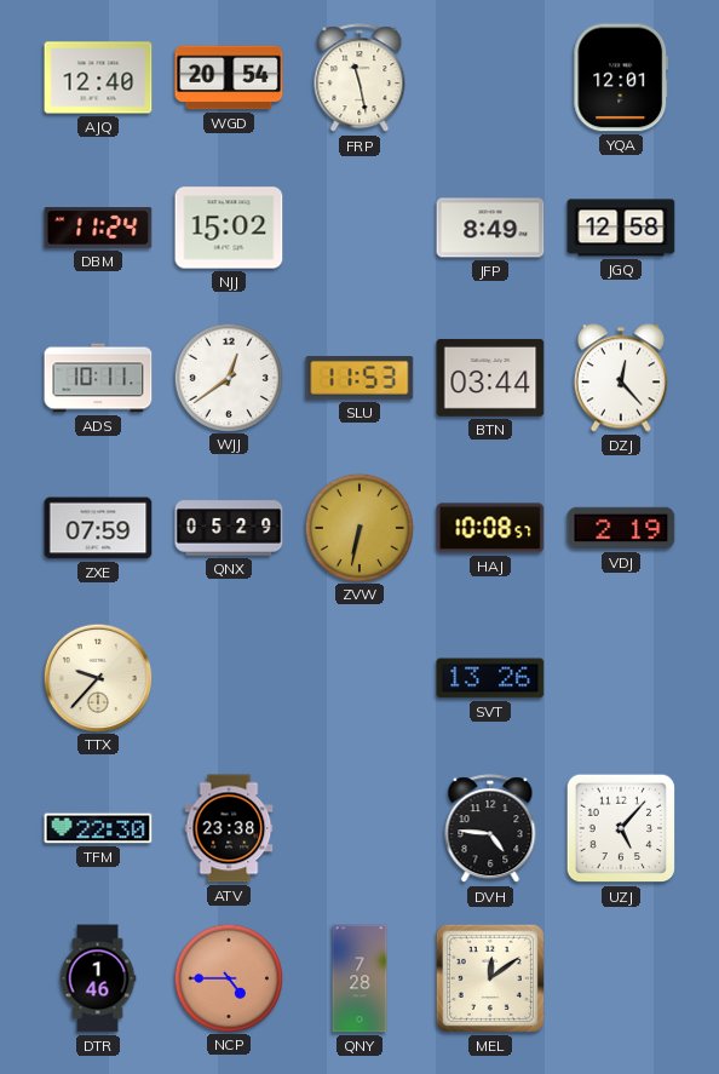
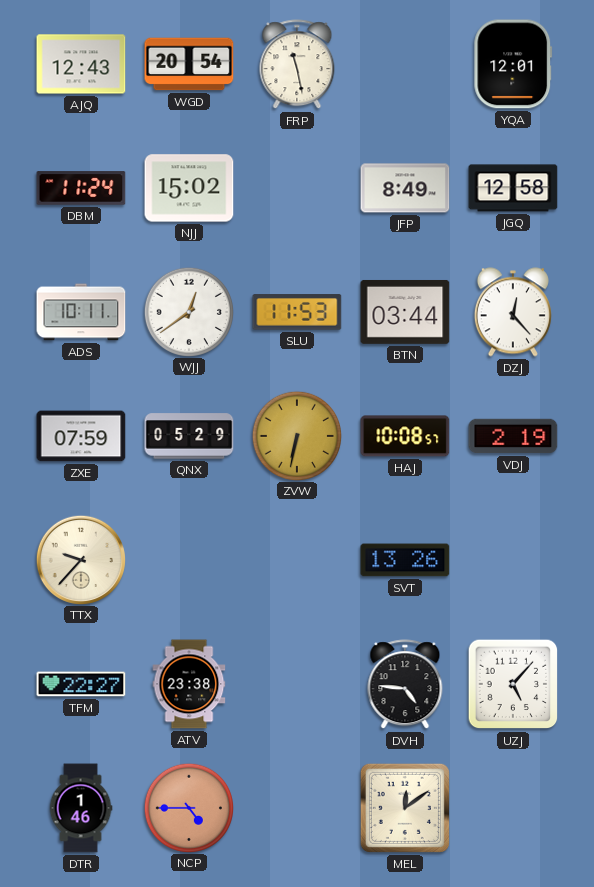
AJQ: 12:40 -> 12:43 (81, 64)
TFM: 22:30 -> 22:27 (81, 684)
QNY: 7:28 -> none (359, 978)
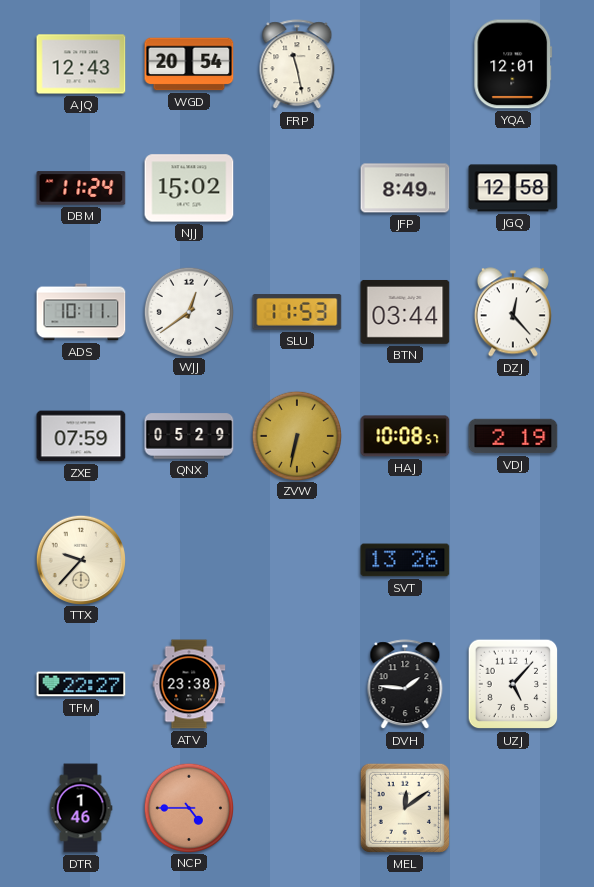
DVH: 4:46 -> 1:46 (405, 685)
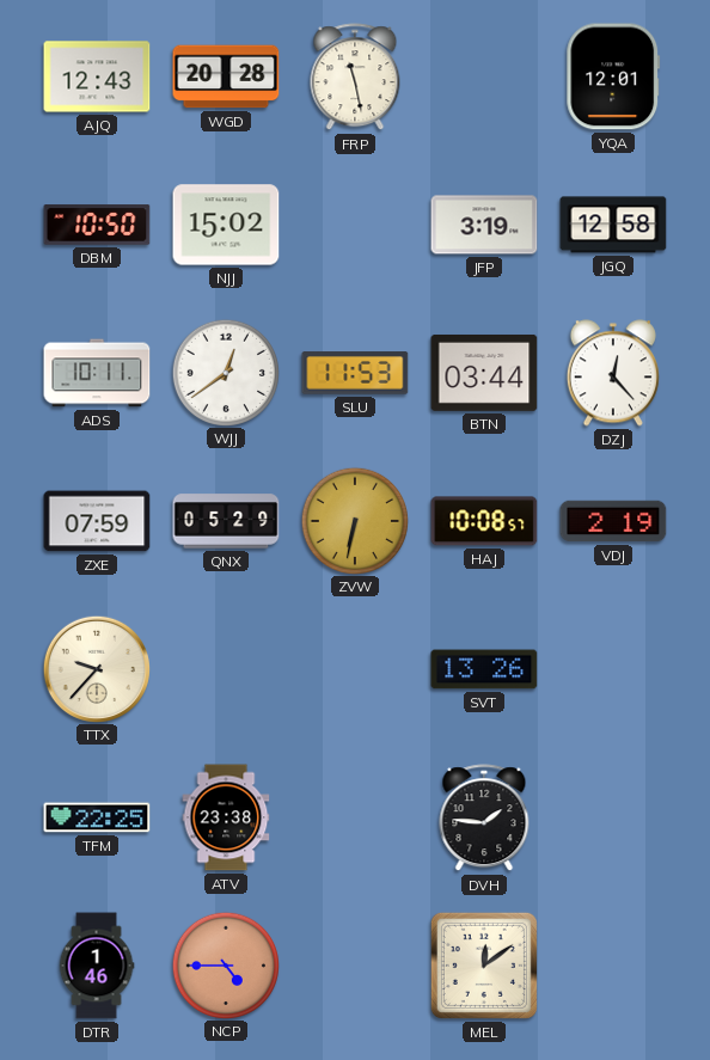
WGD: 20:54 -> 20:28 (226, 76)
DBM: 11:24 -> 10:50 (97, 225)
JFP: 8:49 -> 3:19 (484, 225)
TFM: 22:27 -> 22:25 (97, 817)
UZJ: 5:07 -> none (513, 684)
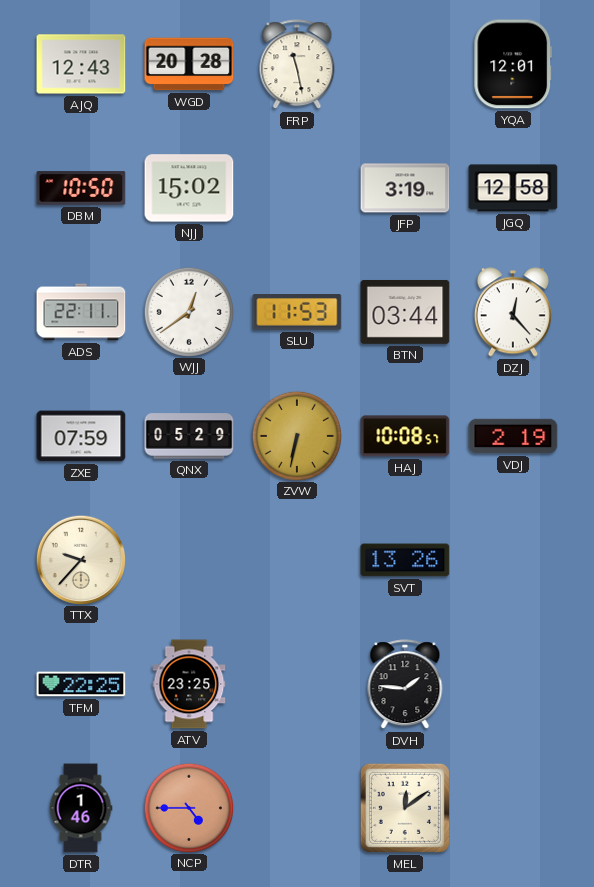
ADS: 10:11 -> 22:11 (81, 312)
ATV: 23:38 -> 23:25 (189, 684)
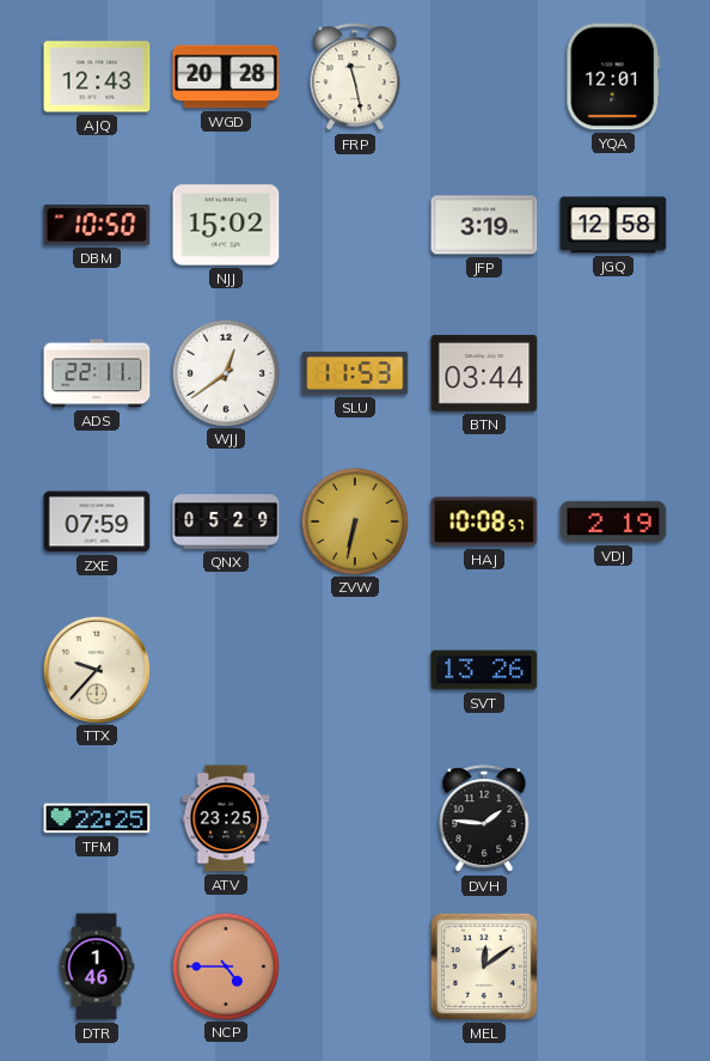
DZJ: 12:23 -> none (513, 312)
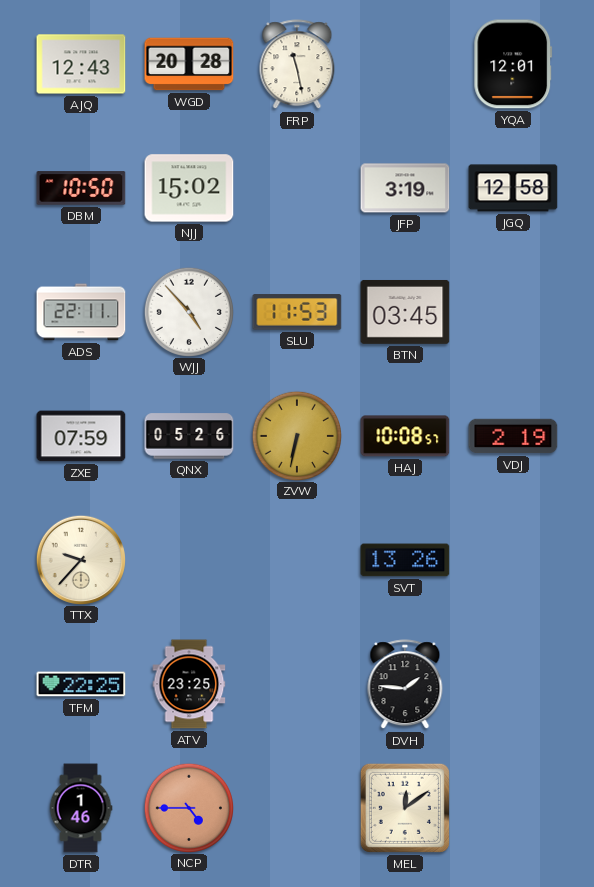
WJJ: 12:39 -> 4:53 (188, 311)
BTN: 03:44 -> 03:45 (405, 312)
QNX: 05:29 -> 05:26 (189, 436)
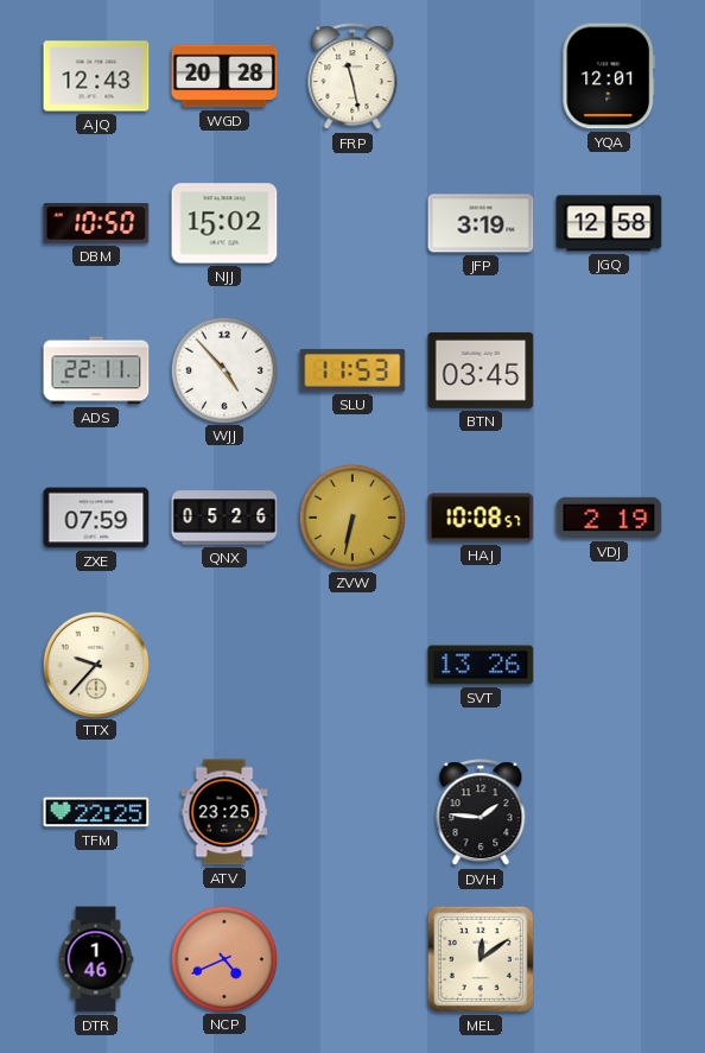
NCP: 4:45 -> 4:41 (223, 958)
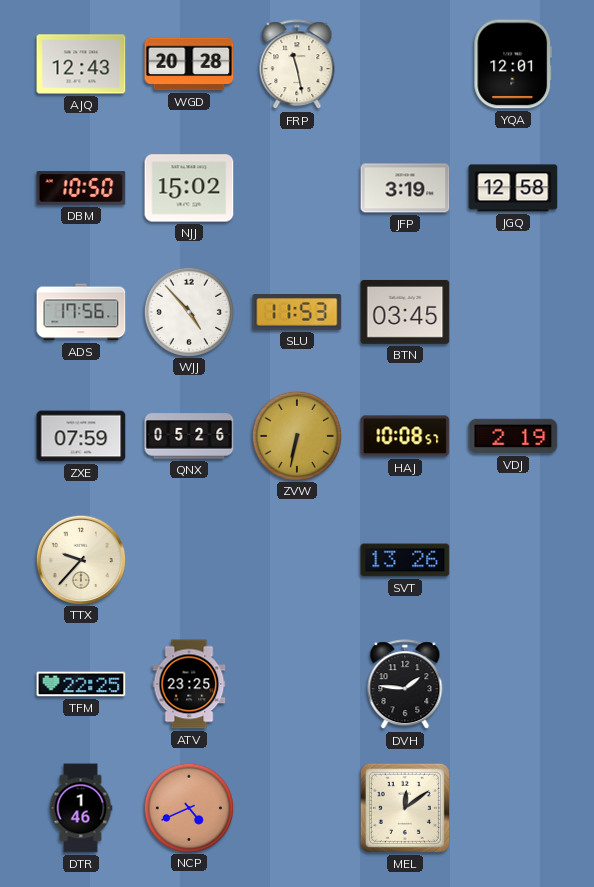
ADS: 22:11 -> 17:56 (81, 312)
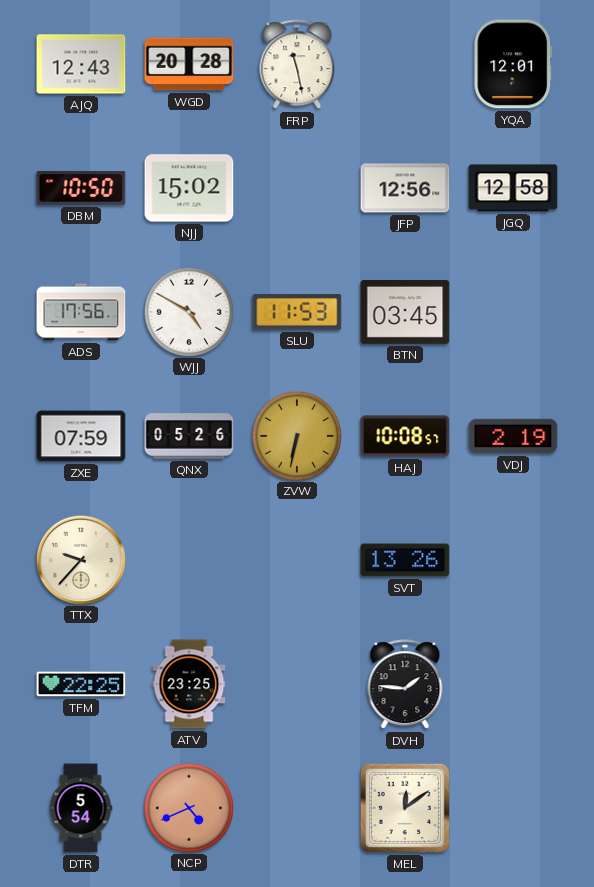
JFP: 3:19 -> 12:56 (405, 188)
WJJ: 4:53 -> 4:50 (188, 311)
DTR: 1:46 -> 5:54 (81, 808)
